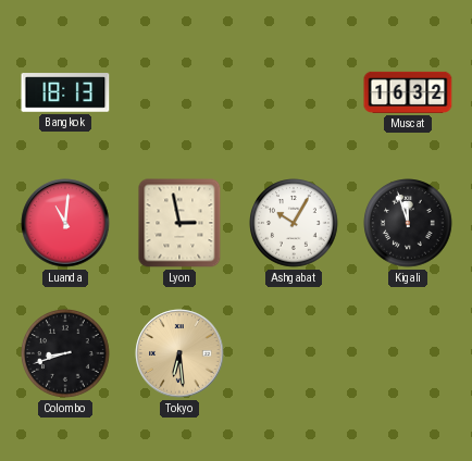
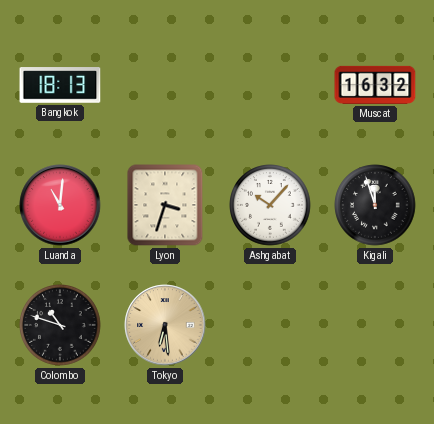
Lyon: 2:58 -> 3:33 (165, 205)
Ashgabat: 10:05 -> 10:07 (270, 205)
Colombo: 8:42 -> 10:48 (60, 325)
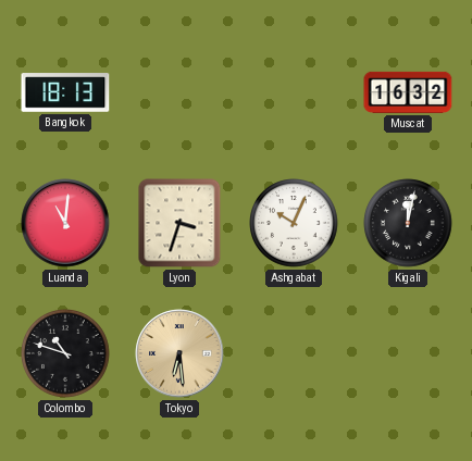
Ashgabat: 10:07 -> 10:04 (294, 223)
Kigali: 11:57 -> 12:02 (408, 223)
